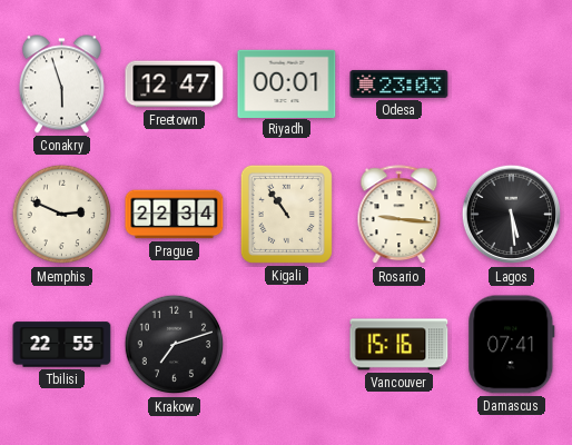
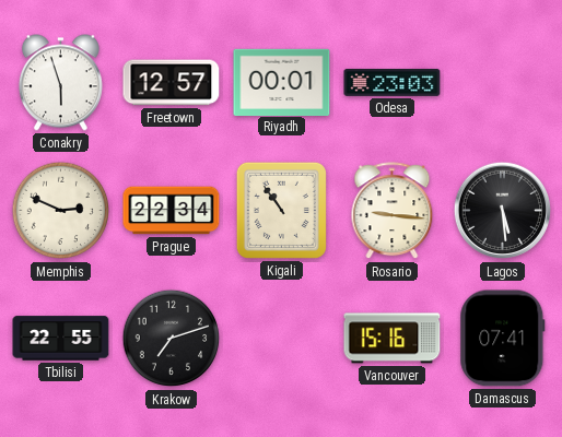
Freetown: 12:47 -> 12:57 (172, 83)
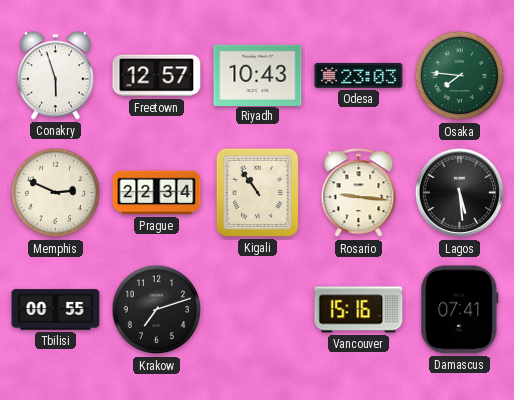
Riyadh: 00:01 -> 10:43 (258, 75)
Osaka: none -> 7:46 (460, 76)
Tbilisi: 22:55 -> 00:55 (56, 310)
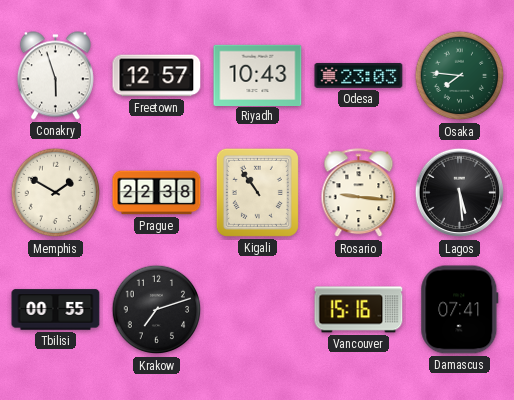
Memphis: 2:49 -> 1:50 (56, 193)
Prague: 22:34 -> 22:38 (157, 193)
